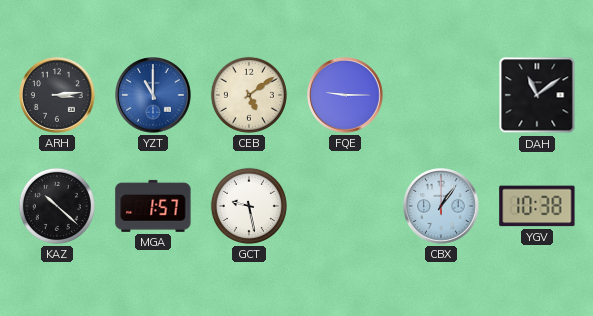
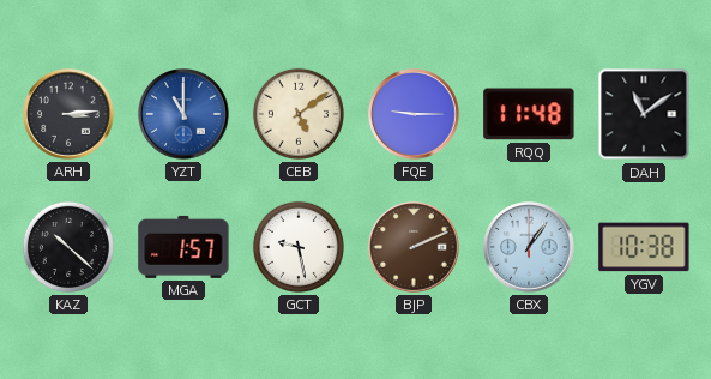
RQQ: none -> 11:48 (529, 114)
BJP: none -> 2:11 (414, 247)
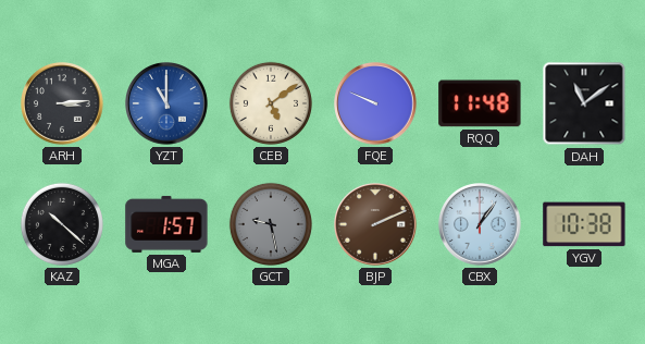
FQE: 9:15 -> 9:49 (375, 103)
GCT dial: white -> grey (271, 224)
